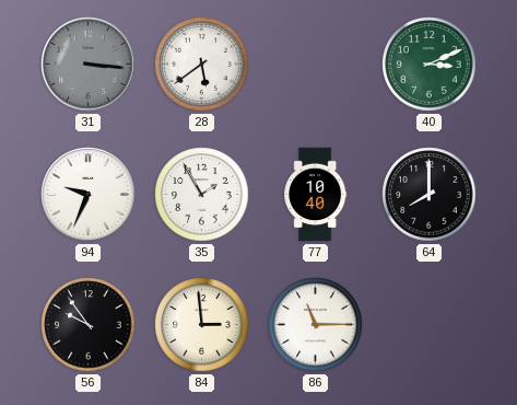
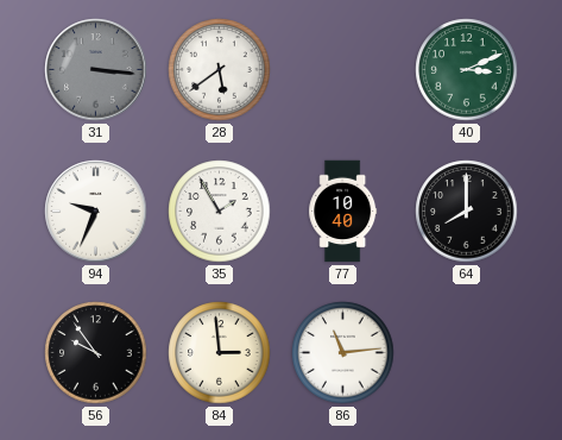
86: 11:15 -> 11:14 (343, 353)
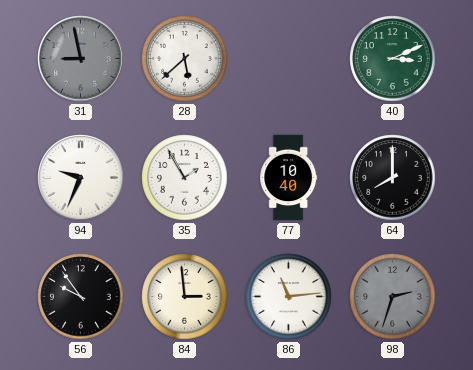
31: 3:16 -> 8:58 (81, 59)
28: 5:39 -> 5:38 (185, 59)
98: none -> 2:33 (393, 297)
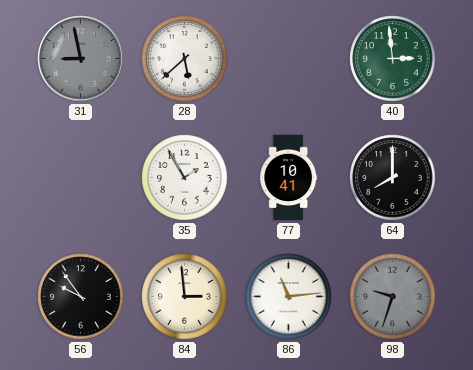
40: 3:11 -> 2:59 (393, 59)
94: 9:34 -> none (81, 178)
77: 10:40 -> 10:41 (289, 178)
98: 2:33 -> 9:33 (393, 297)
